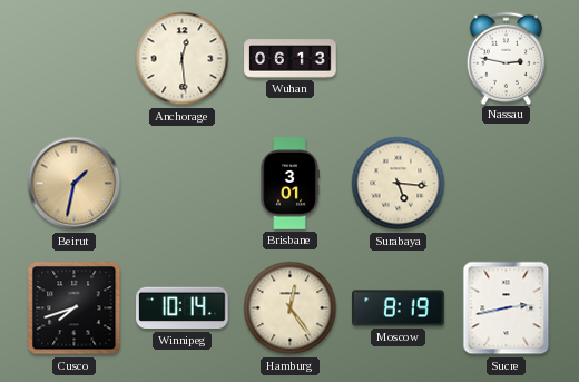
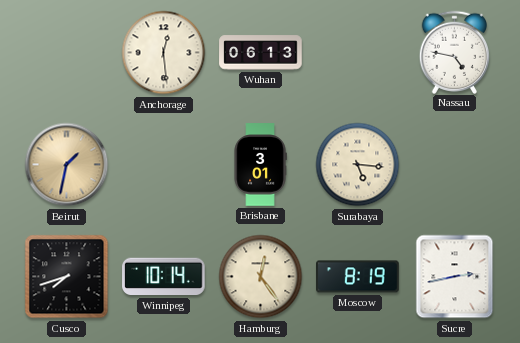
Nassau: 2:47 -> 4:47 (455, 52)
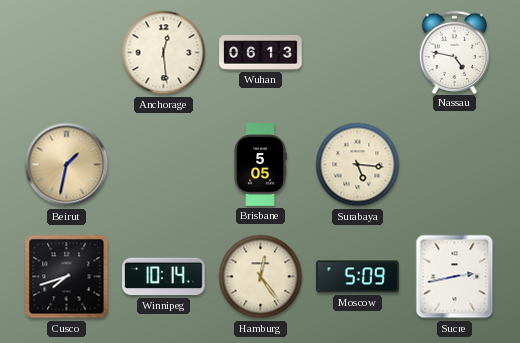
Brisbane: 3:01 -> 5:05 (260, 165)
Moscow: 8:19 -> 5:09 (358, 277)
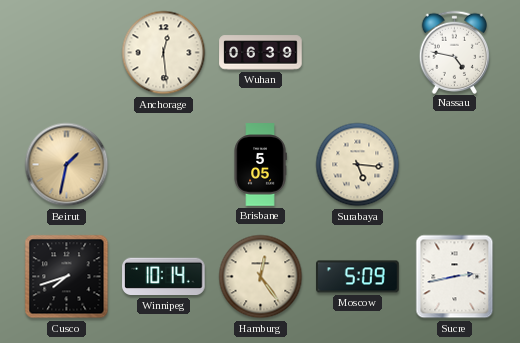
Wuhan: 06:13 -> 06:39 (261, 53)
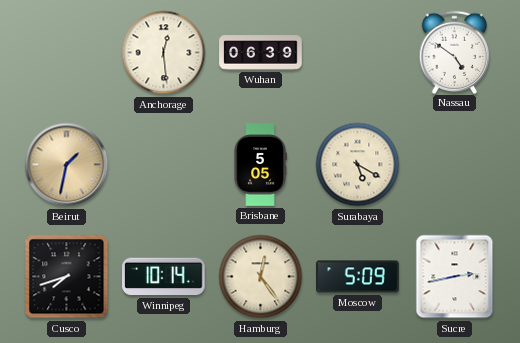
Nassau: 4:47 -> 4:51 (455, 52)
Surabaya: 5:16 -> 5:20 (358, 165)
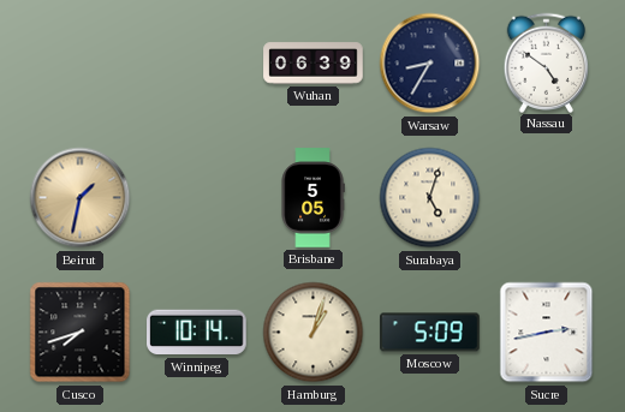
Anchorage: 12:29 -> none (164, 53)
Warsaw: none -> 8:35 (430, 64)
Surabaya: 5:20 -> 5:03 (430, 198)
Hamburg: 12:24 -> 1:03 (314, 333)
